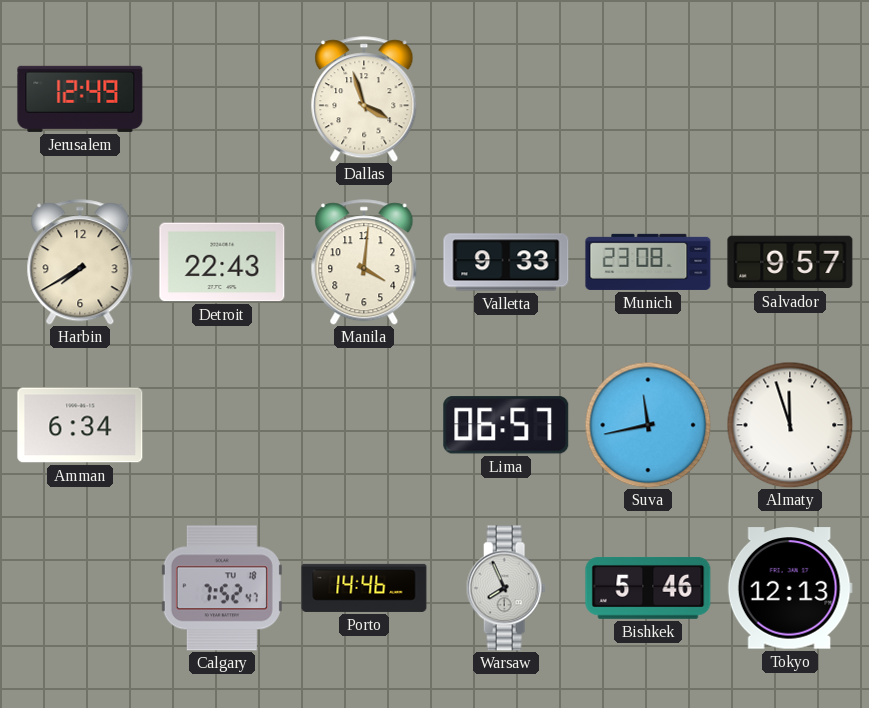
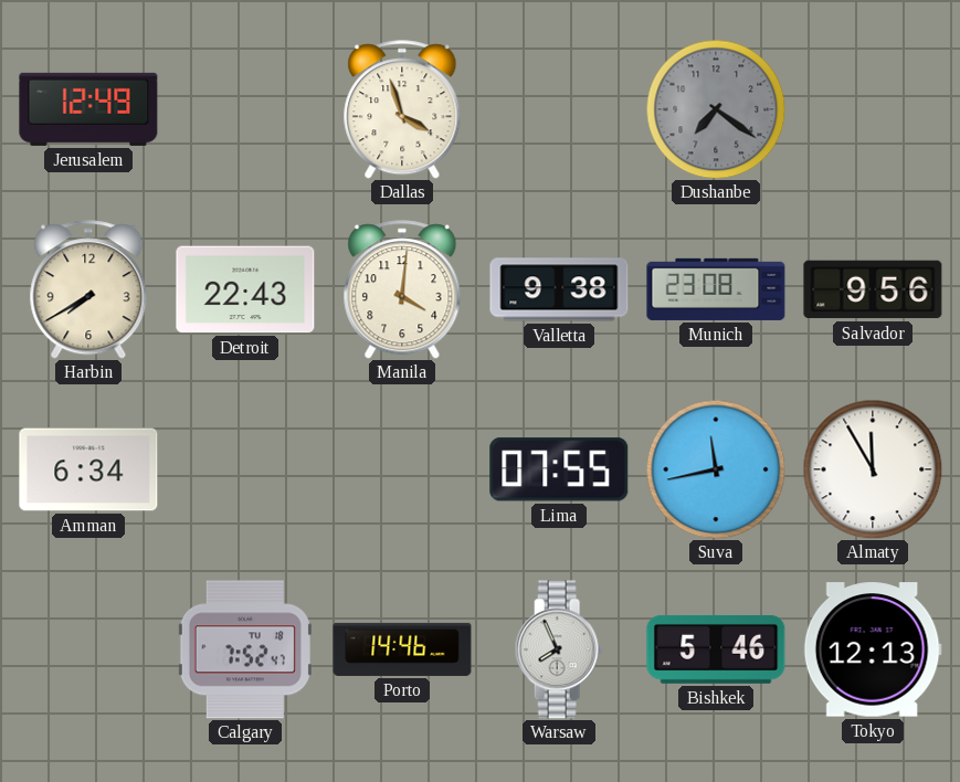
Dushanbe: none -> 7:21 (716, 109)
Valletta: 9:33 -> 9:38 (559, 289)
Salvador: 9:57 -> 9:56 (873, 289)
Lima: 06:57 -> 07:55 (559, 469)
Almaty: 11:57 -> 11:55 (873, 469)
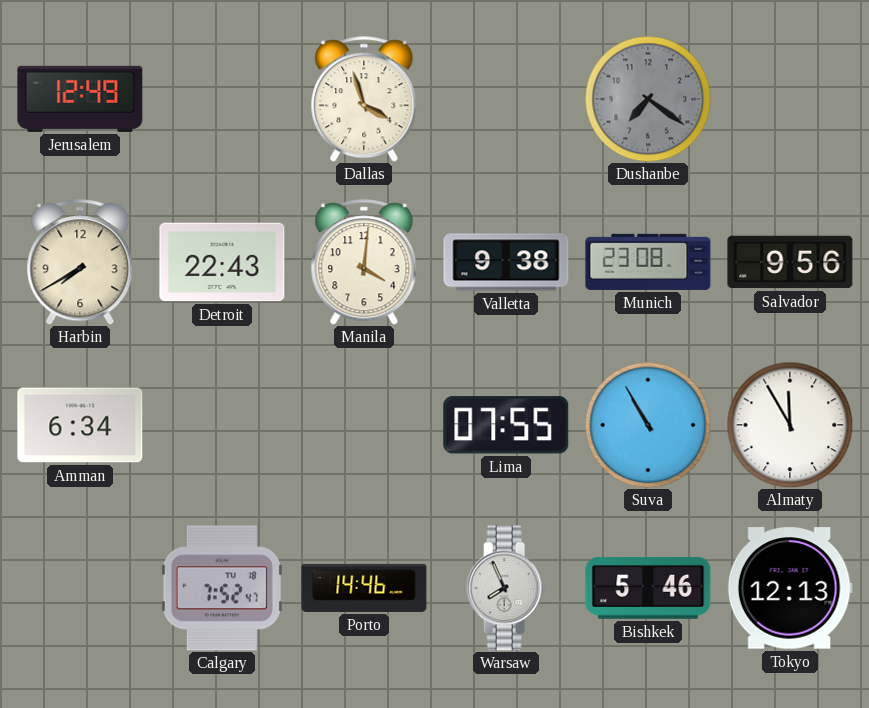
Suva: 11:43 -> 10:55 (648, 425)
